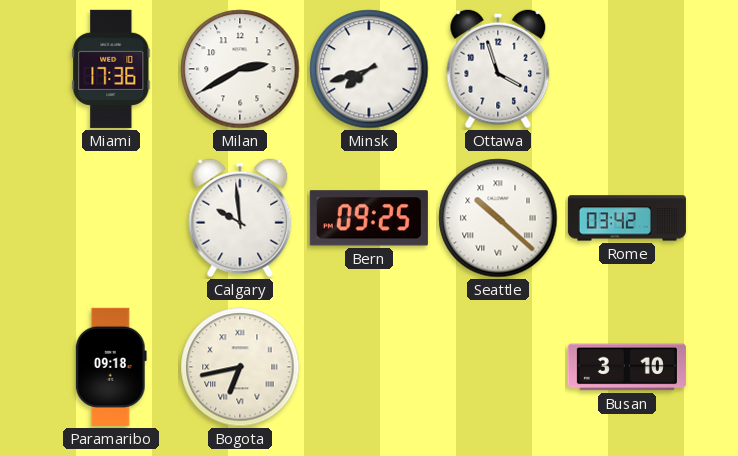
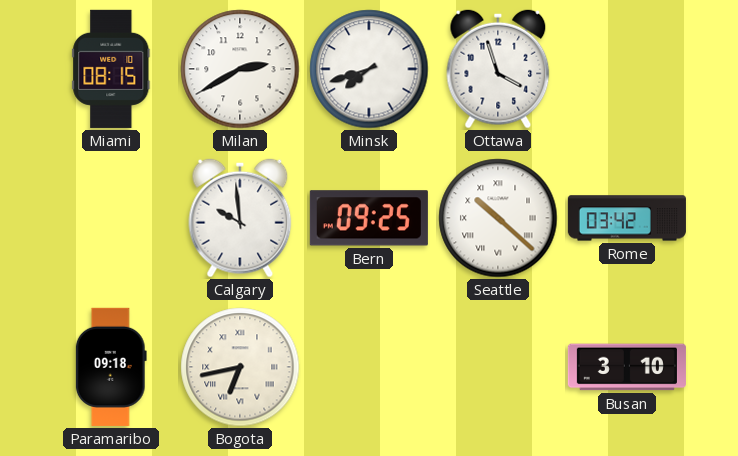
Miami: 17:36 -> 08:15 (111, 69)
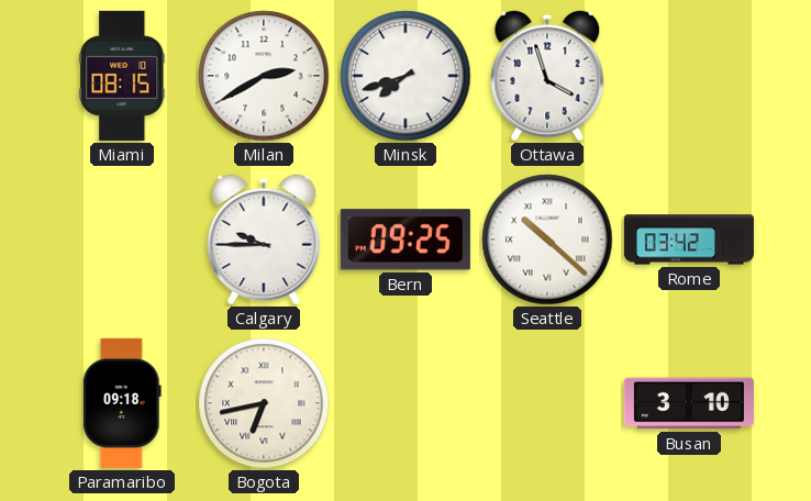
Calgary: 9:59 -> 9:45 (264, 240)
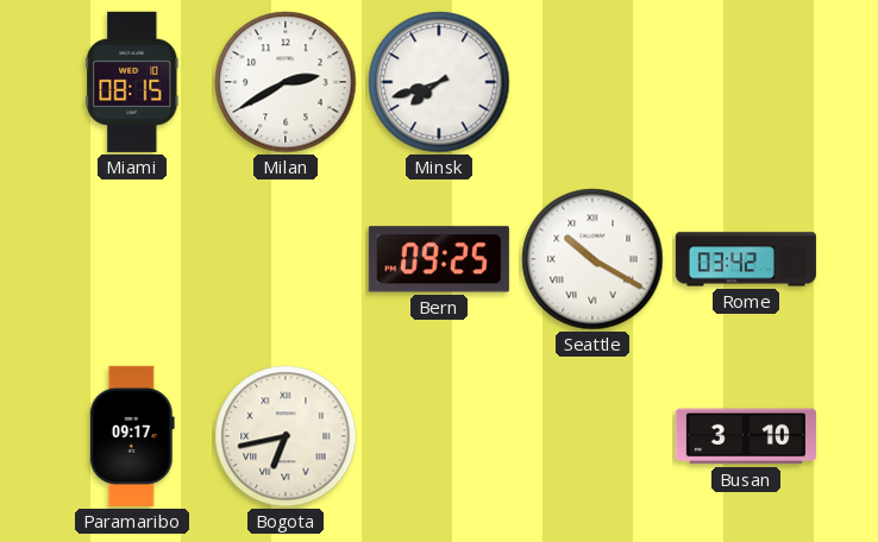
Ottawa: 3:57 -> none (547, 76)
Calgary: 9:45 -> none (264, 240)
Seattle: 10:22 -> 10:20 (592, 259)
Paramaribo: 09:18 -> 09:17 (132, 436)
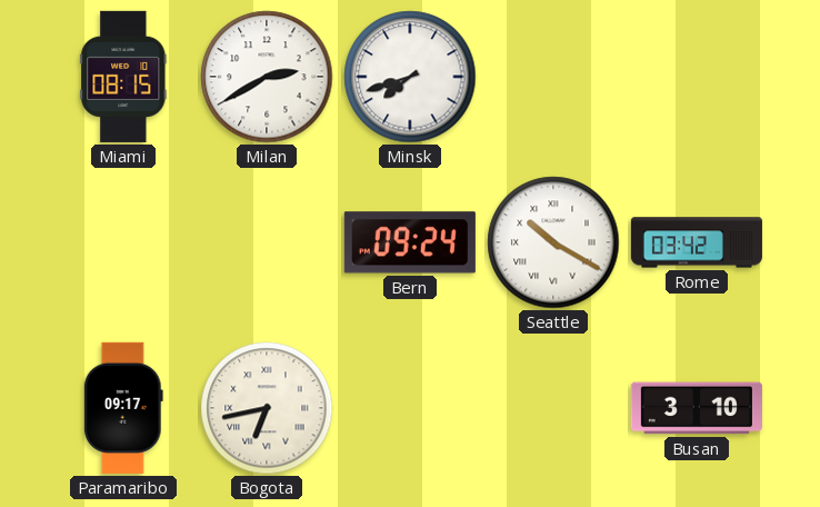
Bern: 09:25 -> 09:24 (410, 242)
